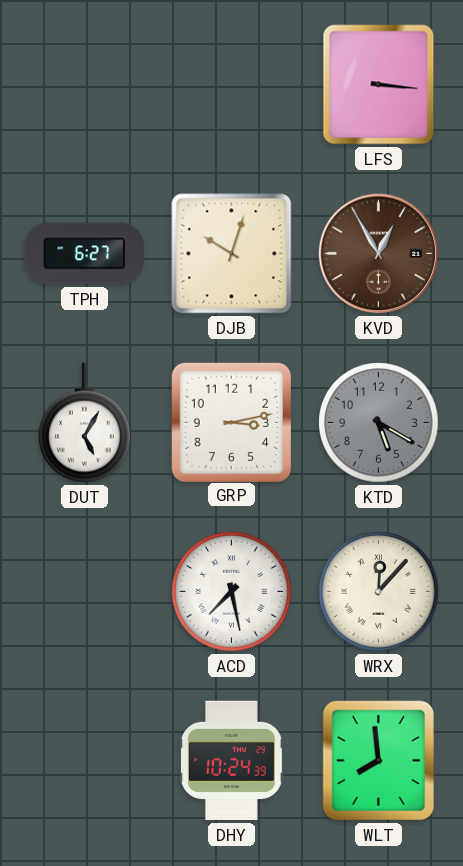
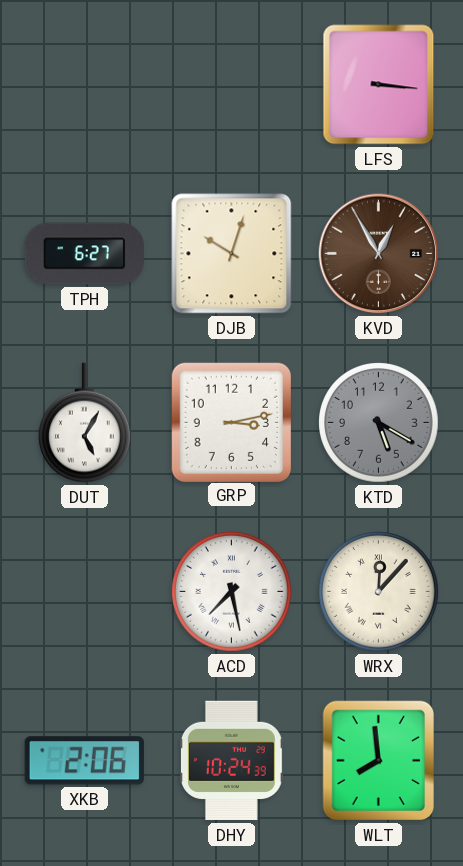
XKB: none -> 2:06 (84, 761)
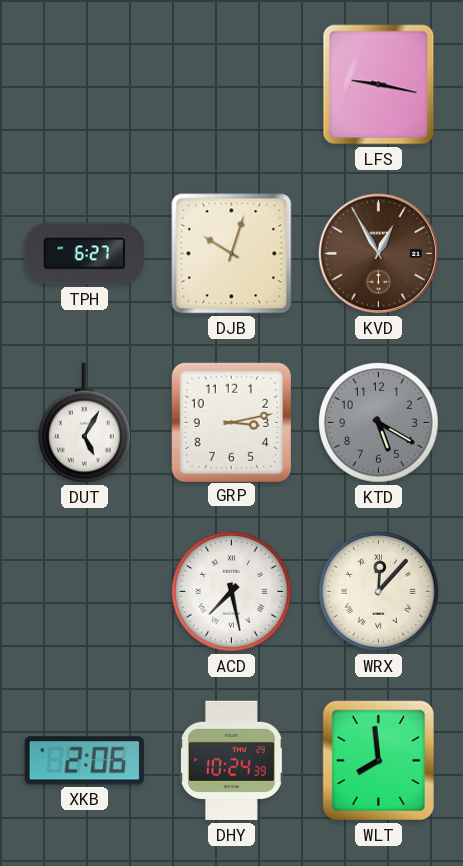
LFS: 3:16 -> 9:17 (379, 85)
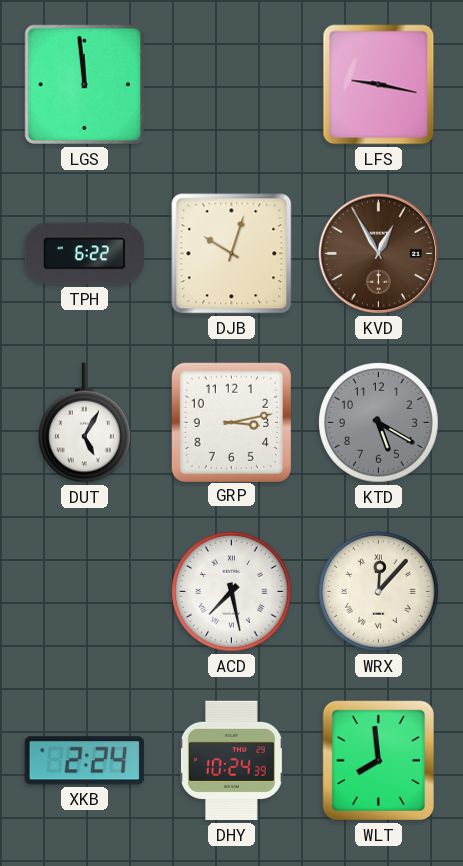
LGS: none -> 11:59 (84, 84)
TPH: 6:27 -> 6:22 (84, 254)
XKB: 2:06 -> 2:24 (84, 761)
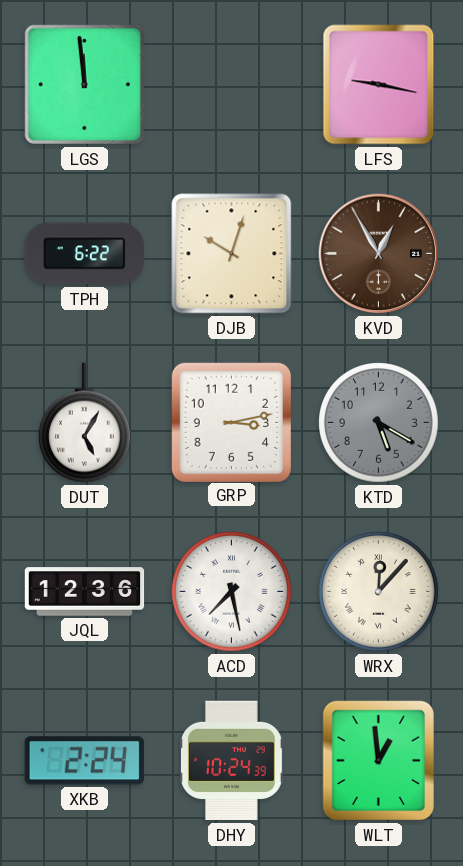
JQL: none -> 12:36 (85, 592)
WLT: 7:59 -> 12:59 (379, 761)
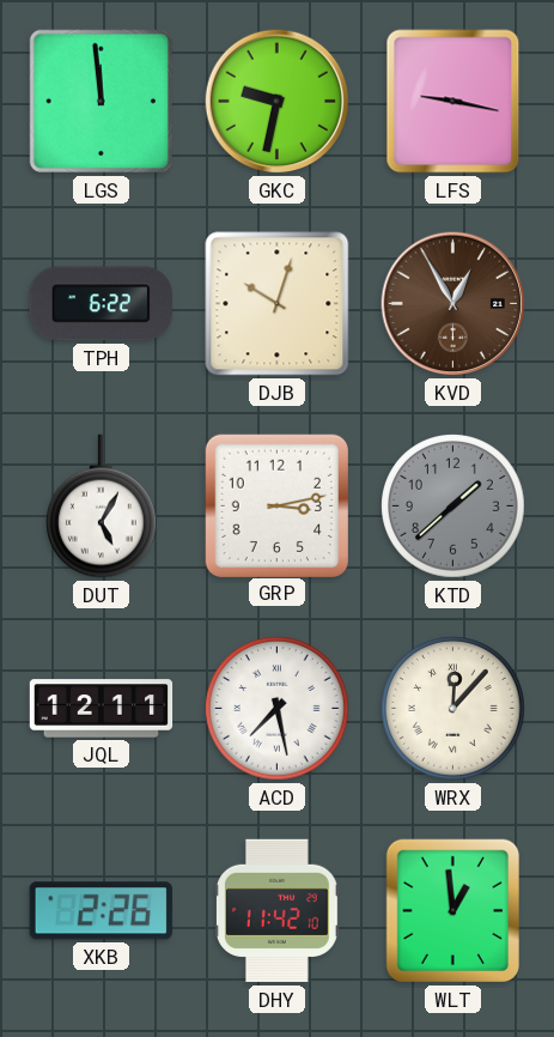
GKC: none -> 9:32 (278, 102)
KTD: 5:20 -> 1:38 (453, 507)
JQL: 12:36 -> 12:11 (102, 709)
XKB: 2:24 -> 2:26 (101, 911)
DHY: 10:24 -> 11:42 (276, 911)
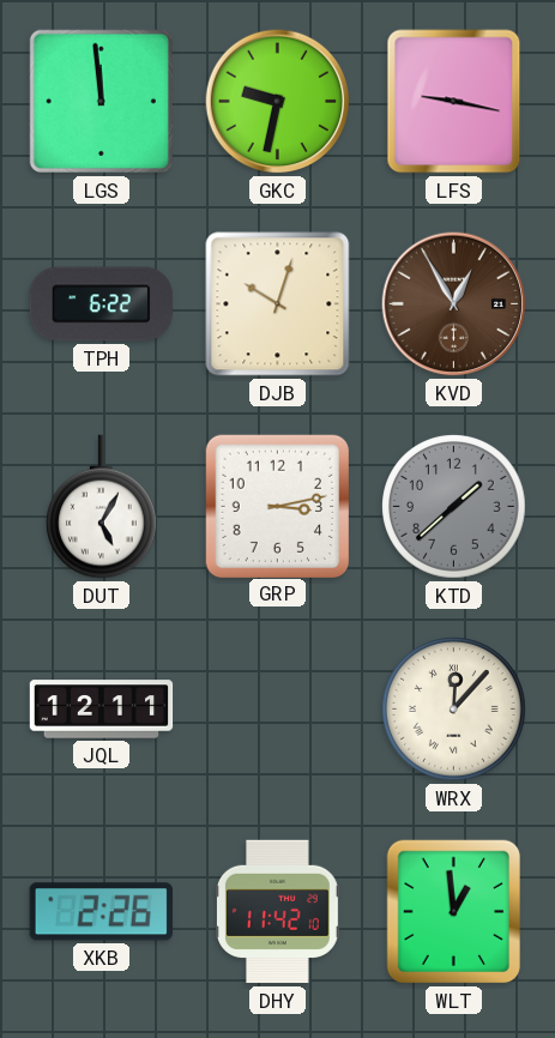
ACD: 7:28 -> none (278, 709)
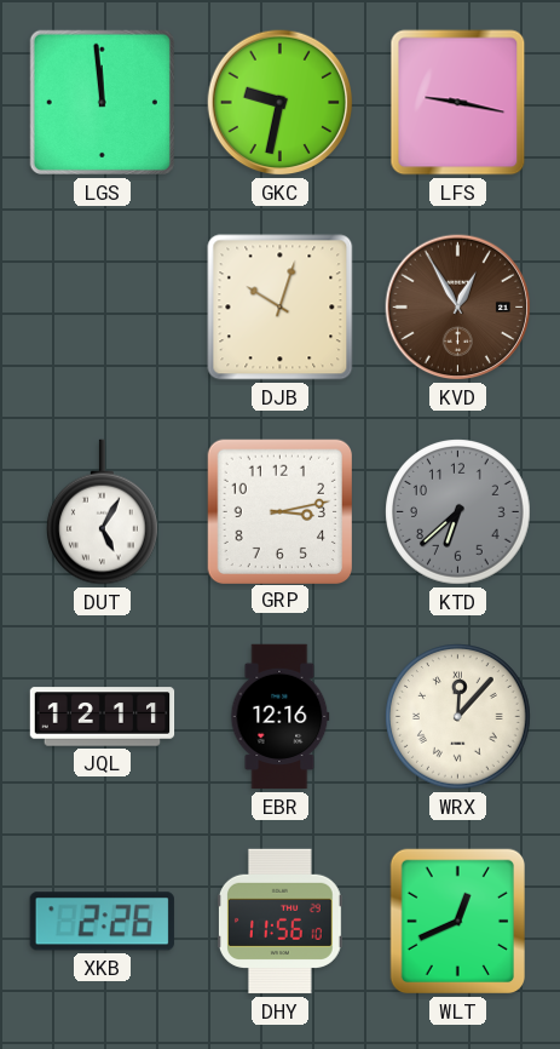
TPH: 6:22 -> none (101, 304)
KTD: 1:38 -> 6:38 (458, 512)
EBR: none -> 12:16 (281, 717)
DHY: 11:42 -> 11:56 (279, 922)
WLT: 12:59 -> 12:41 (458, 922)
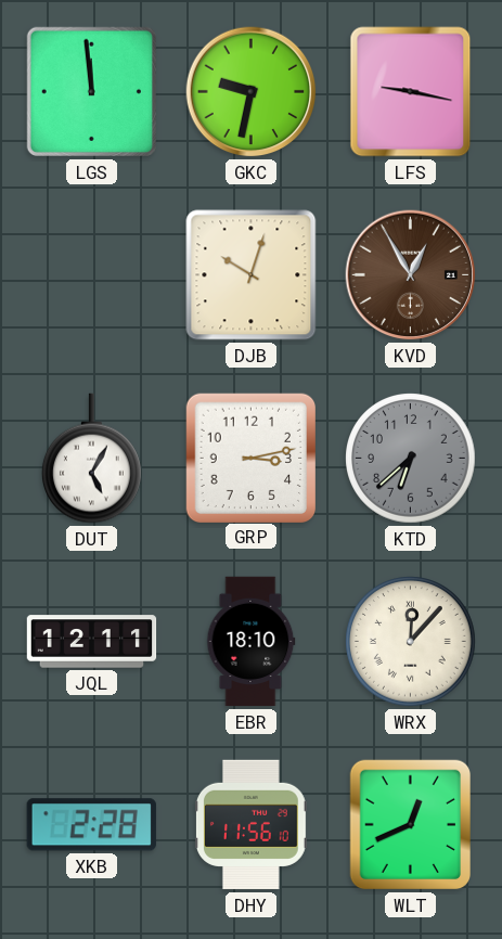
EBR: 12:16 -> 18:10 (252, 642)
XKB: 2:26 -> 2:28 (91, 825)
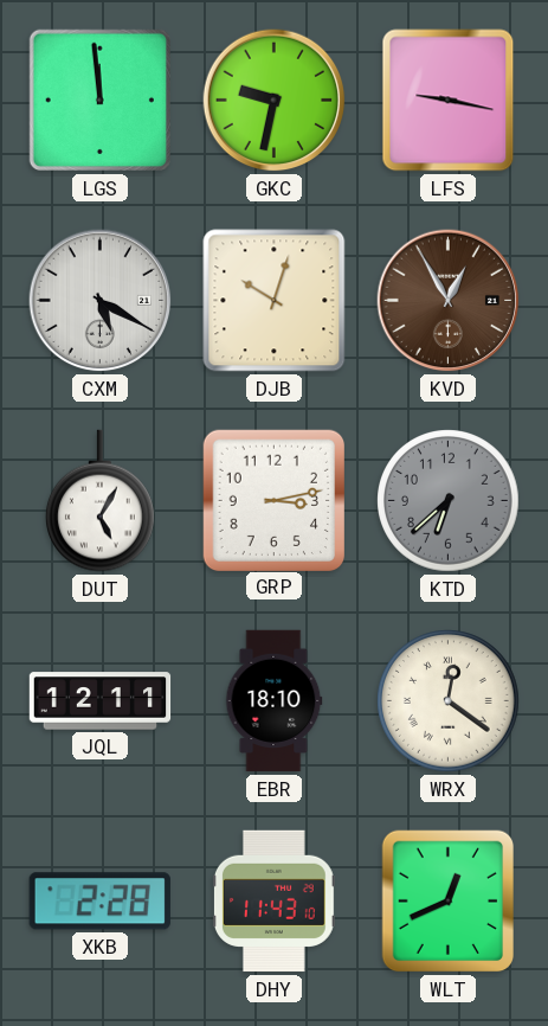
CXM: none -> 5:20 (101, 301)
WRX: 12:07 -> 12:21 (449, 701)
DHY: 11:56 -> 11:43 (273, 902)
